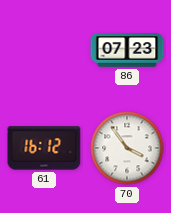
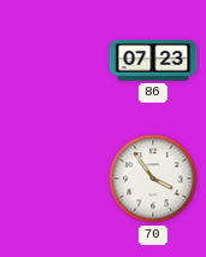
61: 16:12 -> none (44, 148)
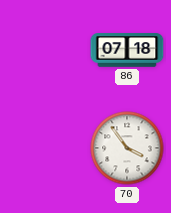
86: 07:23 -> 07:18 (127, 50)
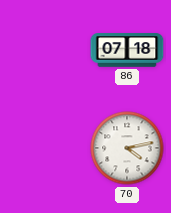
70: 3:54 -> 4:13 (127, 148)
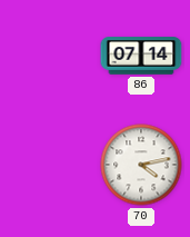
86: 07:18 -> 07:14 (141, 56)
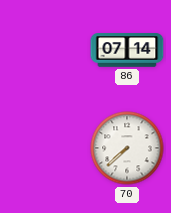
70: 4:13 -> 7:38 (127, 148)
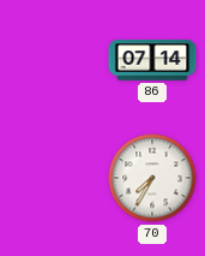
70: 7:38 -> 7:35 (152, 178)
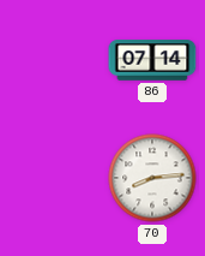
70: 7:35 -> 8:14 (152, 178)
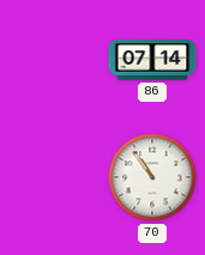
70: 8:14 -> 10:54 (152, 177)
